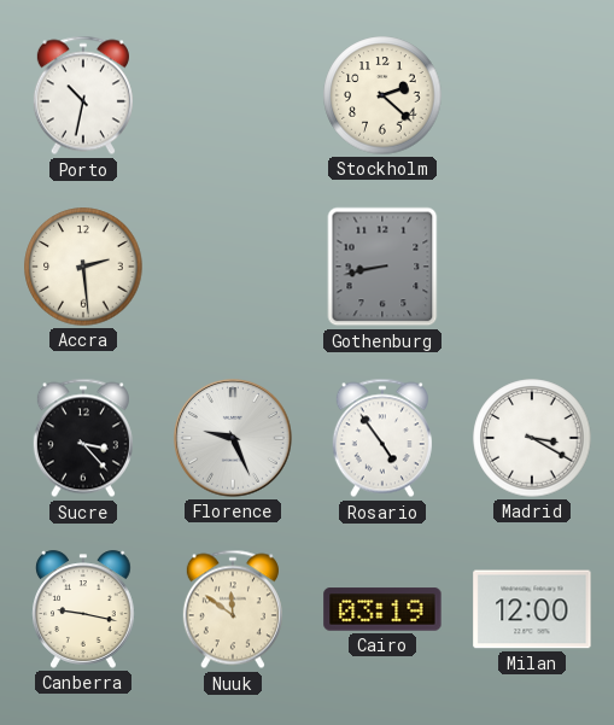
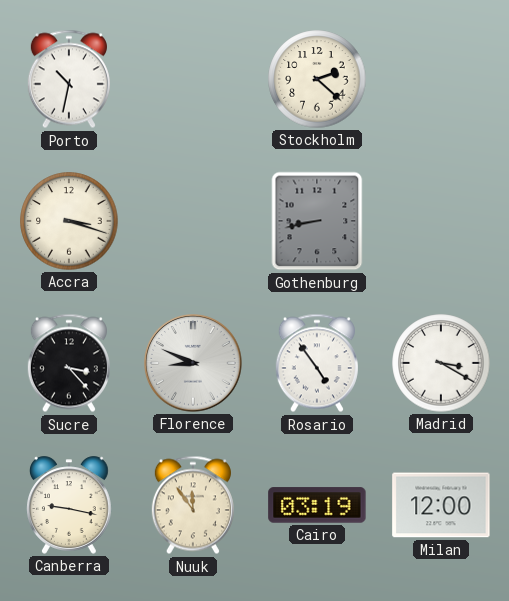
Accra: 2:29 -> 3:18 (69, 221)
Florence: 9:26 -> 8:49 (194, 364)
Nuuk: 11:51 -> 11:54 (193, 505)
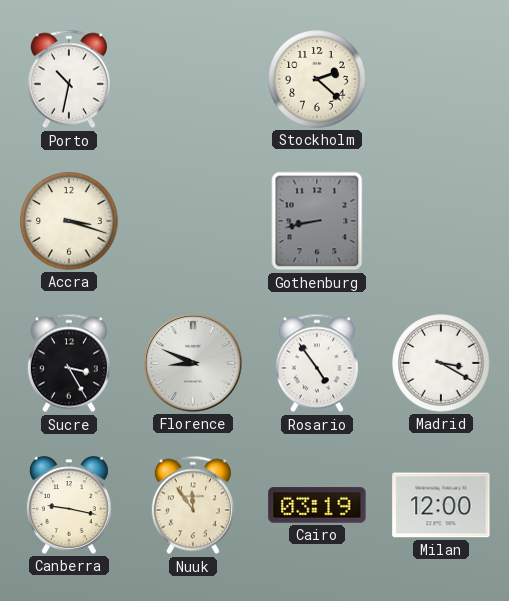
Sucre: 3:23 -> 3:25 (69, 363)
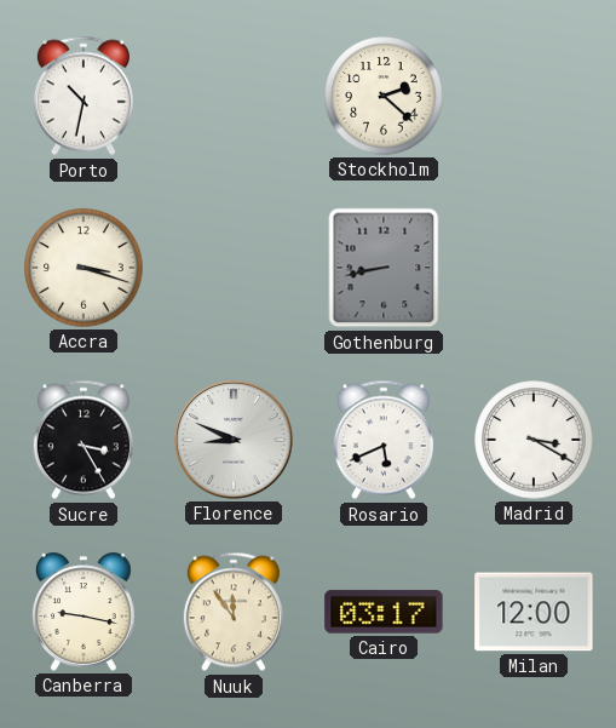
Rosario: 4:54 -> 5:41 (384, 440)
Cairo: 03:19 -> 03:17 (384, 612)
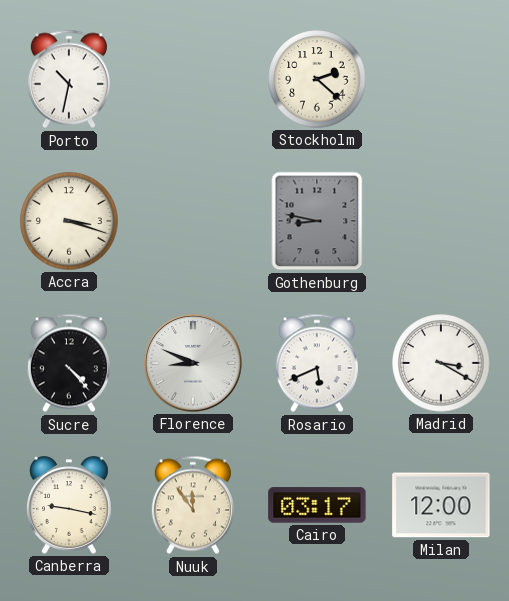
Gothenburg: 8:43 -> 8:47 (317, 221)
Sucre: 3:25 -> 4:23 (69, 363)
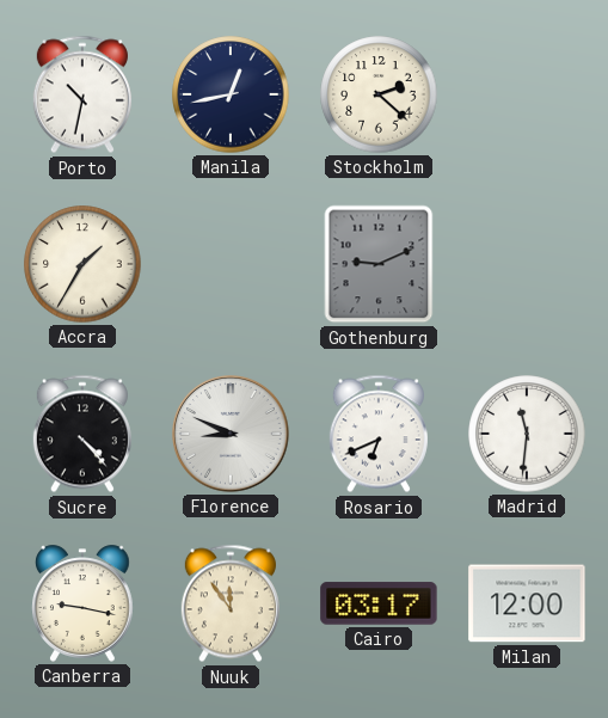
Manila: none -> 12:43 (231, 94)
Accra: 3:18 -> 1:35 (82, 264)
Gothenburg: 8:47 -> 9:11 (379, 264)
Rosario: 5:41 -> 6:41 (379, 434)
Madrid: 3:20 -> 11:31 (527, 434)
